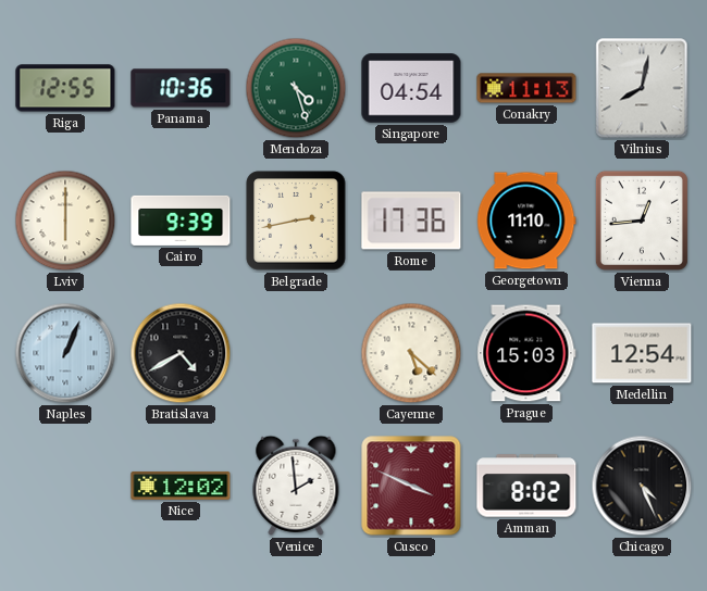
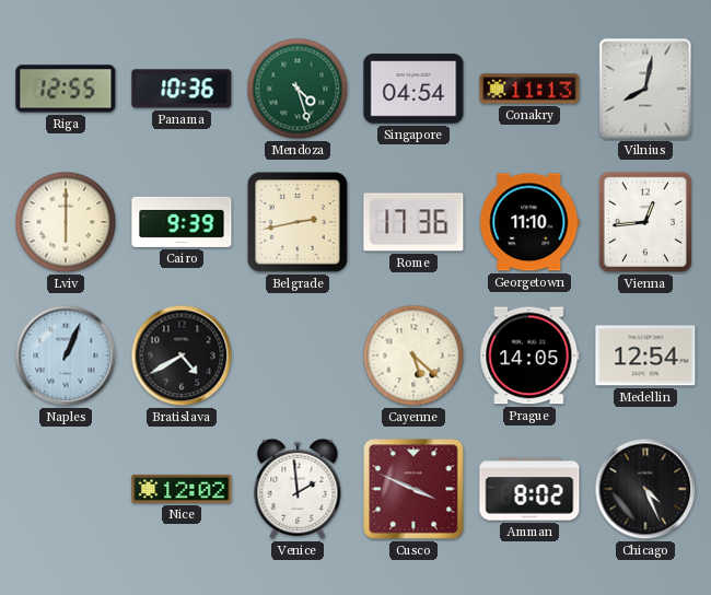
Prague: 15:03 -> 14:05 (529, 355)
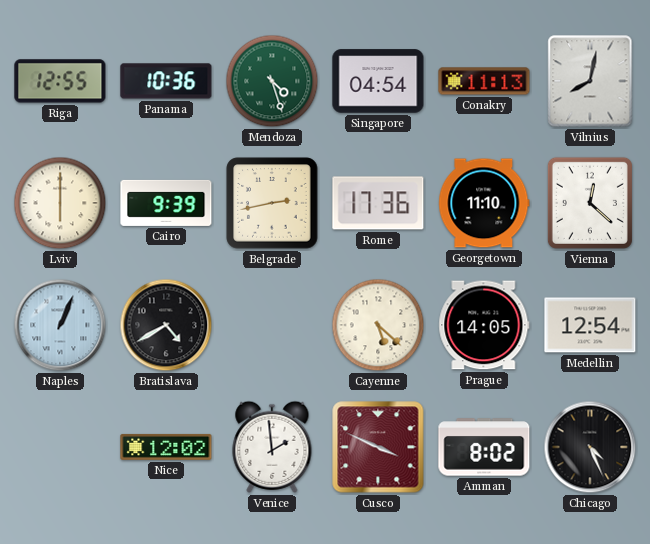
Vienna: 12:44 -> 12:22 (590, 203)
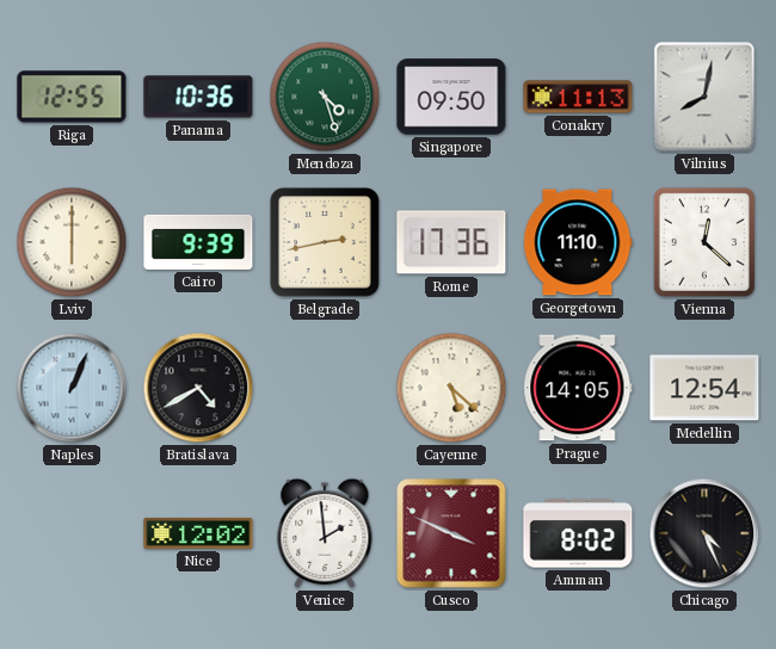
Singapore: 04:54 -> 09:50 (451, 97)
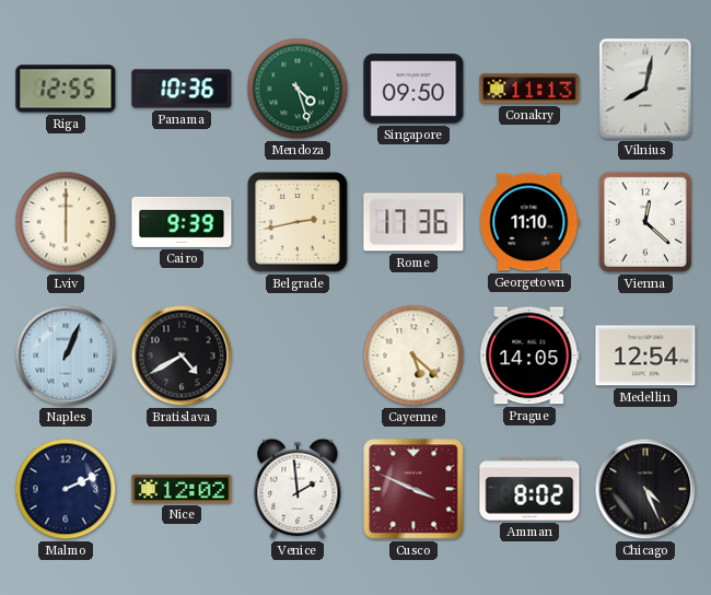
Malmo: none -> 2:11 (66, 489)
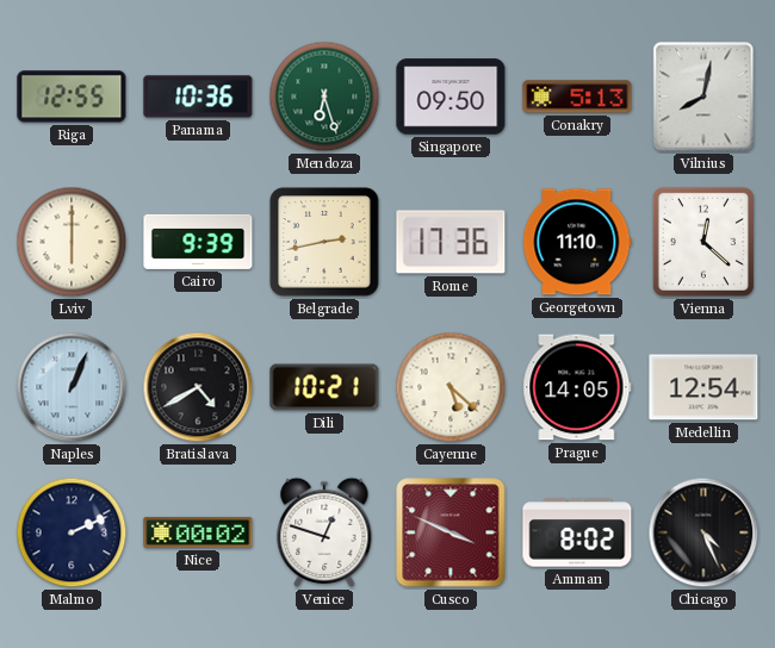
Mendoza: 4:27 -> 6:27 (324, 96)
Conakry: 11:13 -> 5:13 (577, 96)
Dili: none -> 10:21 (324, 387)
Nice: 12:02 -> 00:02 (198, 532)
Venice: 1:59 -> 12:48 (324, 532)
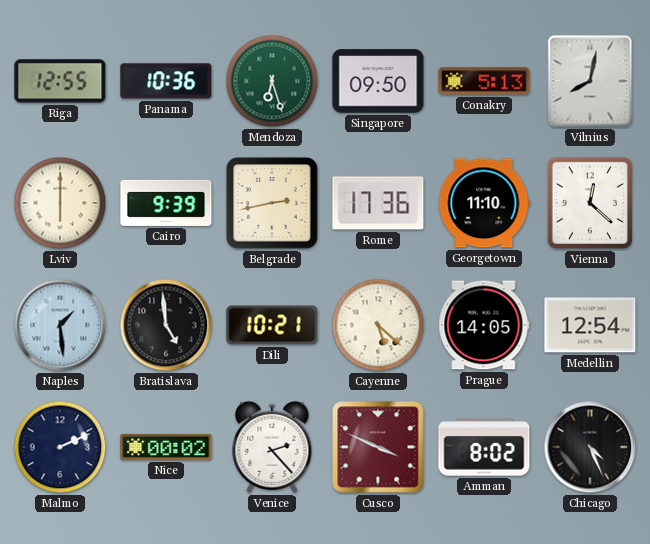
Naples: 1:04 -> 1:29 (60, 325)
Bratislava: 4:40 -> 4:59 (166, 325)
Venice: 12:48 -> 2:23 (272, 447)
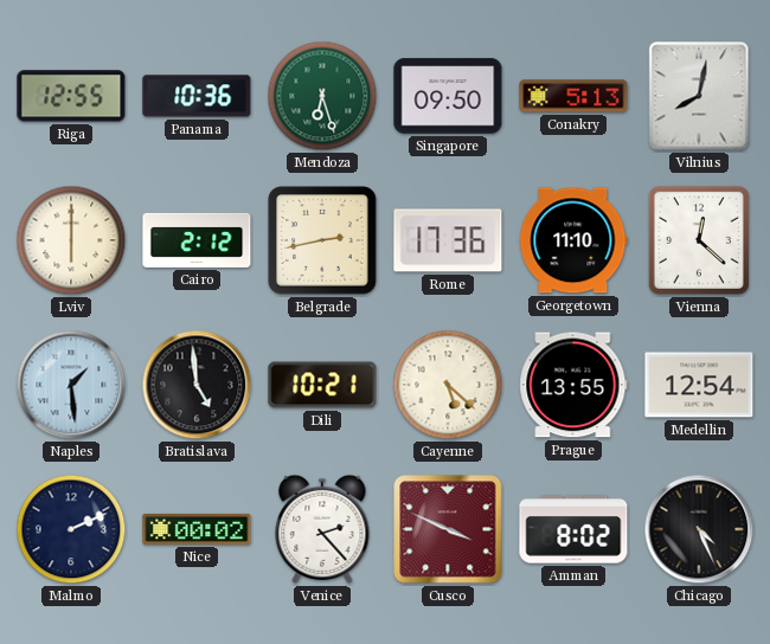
Cairo: 9:39 -> 2:12 (197, 240)
Prague: 14:05 -> 13:55 (573, 385)
